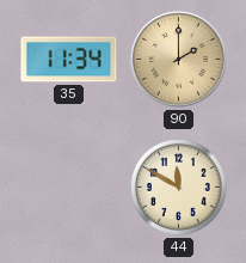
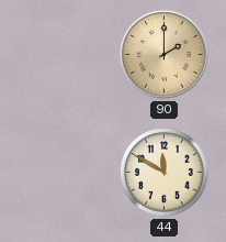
35: 11:34 -> none (69, 60)
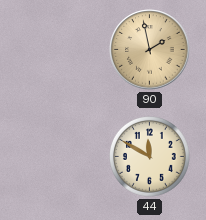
90: 2:00 -> 1:58 (150, 50)
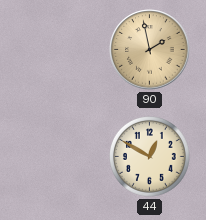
44: 11:50 -> 12:50 (150, 157)
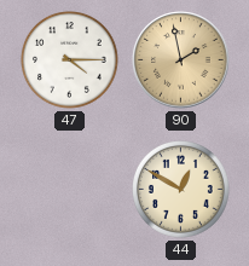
47: none -> 4:15 (70, 60)
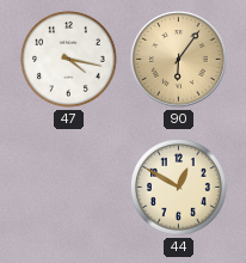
47: 4:15 -> 4:17 (69, 60)
90: 1:58 -> 6:06 (179, 60)
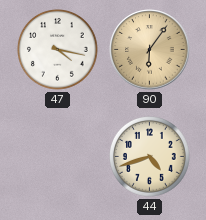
44: 12:50 -> 4:42 (150, 157)
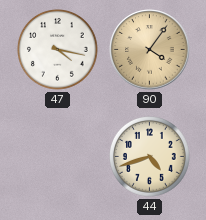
90: 6:06 -> 4:06 (150, 50)
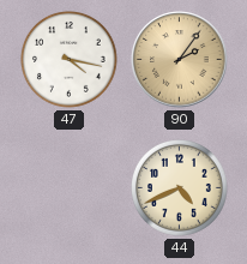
90: 4:06 -> 2:06 (180, 60)
44: 4:42 -> 4:41 (180, 188)
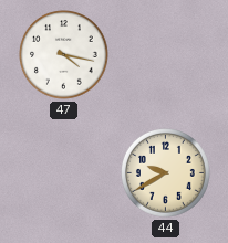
90: 2:06 -> none (180, 60)
44: 4:41 -> 9:40 (166, 173)
